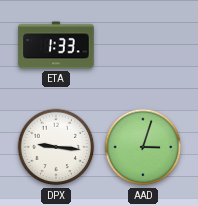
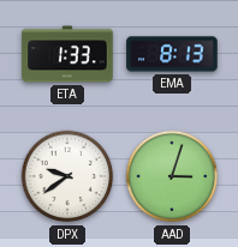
EMA: none -> 8:13 (172, 54)
DPX: 9:16 -> 9:39 (67, 176)
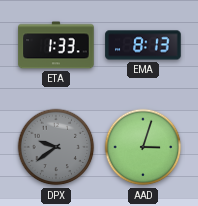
DPX dial: white -> grey (56, 147)
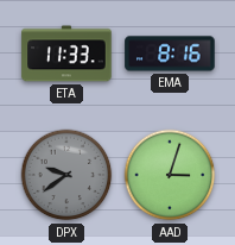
ETA: 1:33 -> 11:33 (66, 54)
EMA: 8:13 -> 8:16 (170, 54)
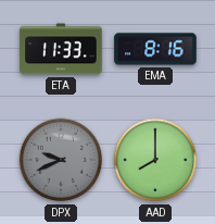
DPX: 9:39 -> 9:41 (61, 160)
AAD: 3:03 -> 8:00 (155, 160)
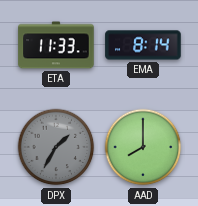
EMA: 8:16 -> 8:14 (143, 45)
DPX: 9:41 -> 1:35 (56, 147)
